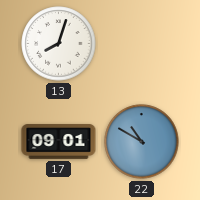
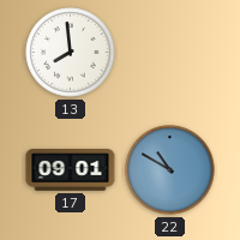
13: 8:03 -> 7:59 (71, 53)
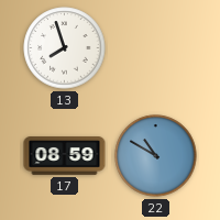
13: 7:59 -> 7:57 (65, 48)
17: 09:01 -> 08:59 (65, 156)
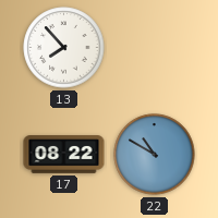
13: 7:57 -> 7:53 (64, 48)
17: 08:59 -> 08:22 (64, 155)
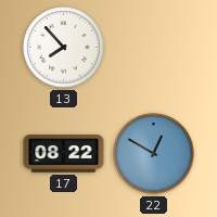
22: 10:50 -> 12:50 (154, 154)
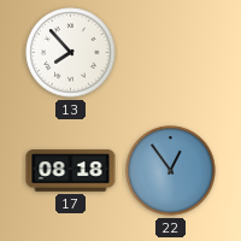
17: 08:22 -> 08:18 (71, 171)
22: 12:50 -> 12:54 (171, 171)
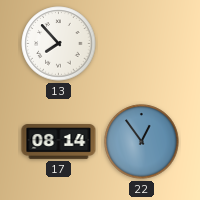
17: 08:18 -> 08:14 (59, 142)
